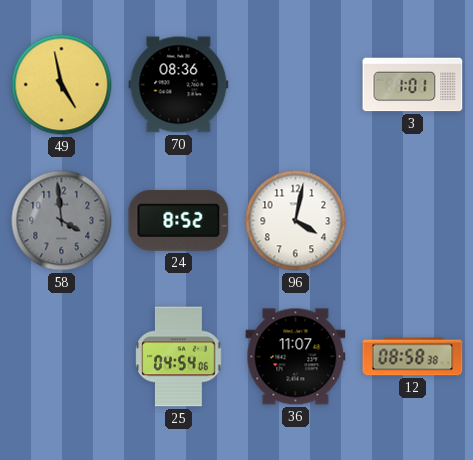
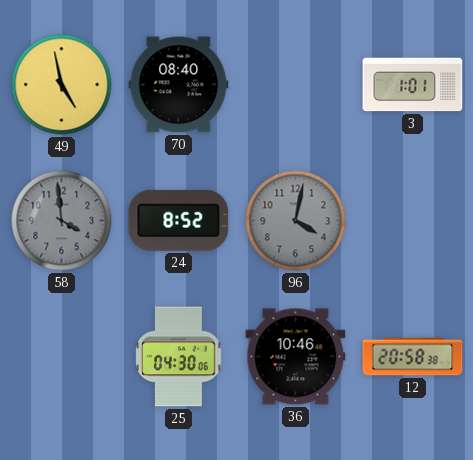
70: 08:36 -> 08:40 (179, 85)
96 dial: white -> grey (296, 221)
25: 04:54 -> 04:30 (179, 357)
36: 11:07 -> 10:46 (296, 357)
12: 08:58 -> 20:58 (413, 357)
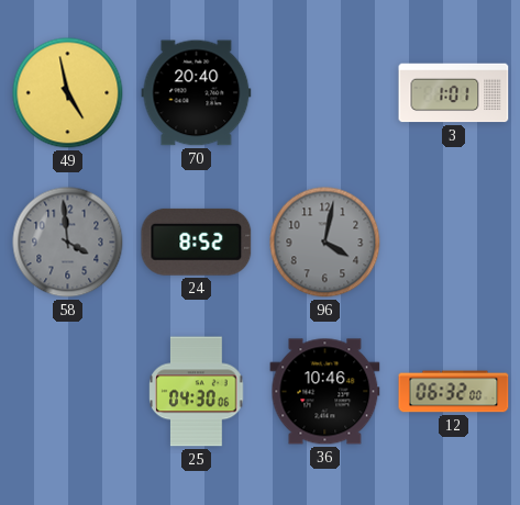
70: 08:40 -> 20:40 (197, 93)
12: 20:58 -> 06:32 (454, 392)
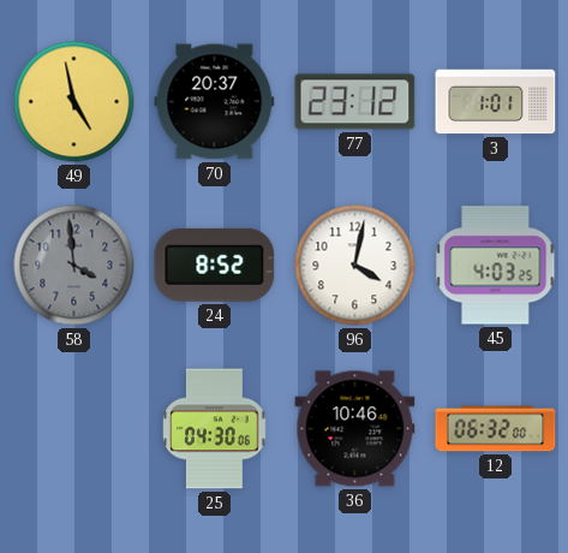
70: 20:40 -> 20:37 (215, 102)
77: none -> 23:12 (355, 102)
96 dial: grey -> white (355, 266)
45: none -> 4:03 (496, 266)
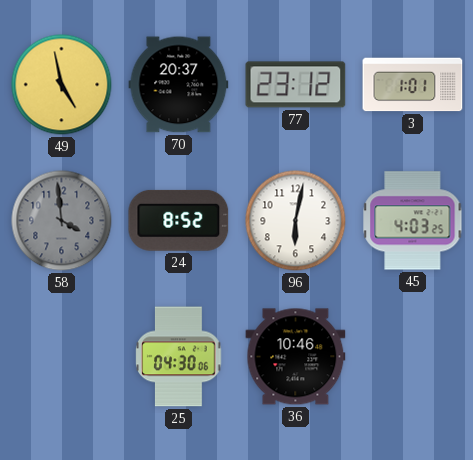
96: 4:02 -> 6:02 (296, 221)
12: 06:32 -> none (496, 429)
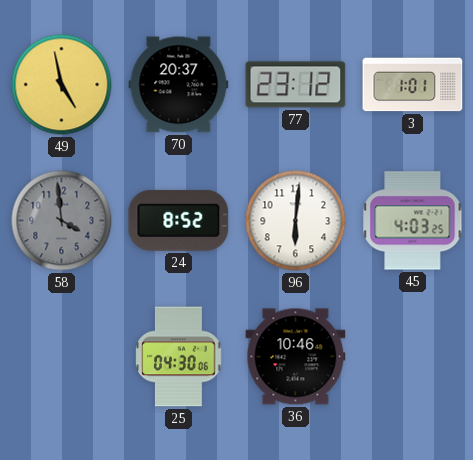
96: 6:02 -> 6:01 (296, 221)
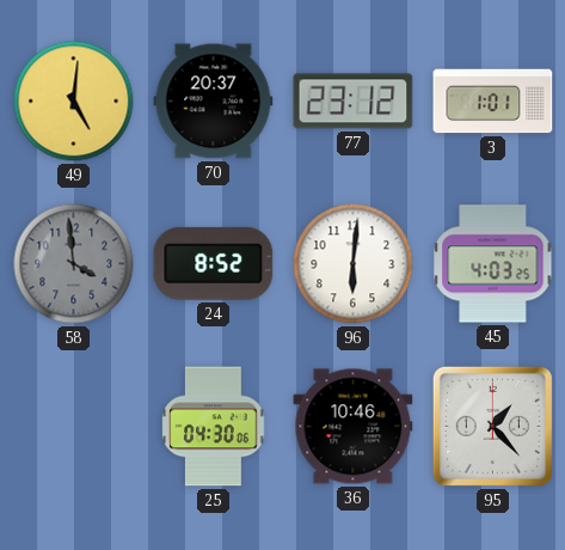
49: 4:58 -> 5:01 (74, 102)
95: none -> 1:23 (492, 426)
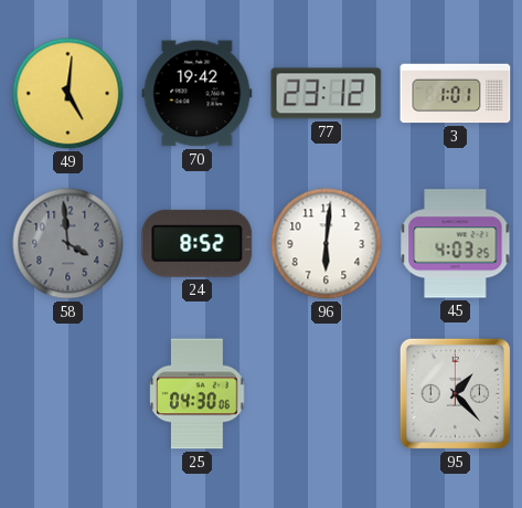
70: 20:37 -> 19:42 (198, 94)
36: 10:46 -> none (354, 427)
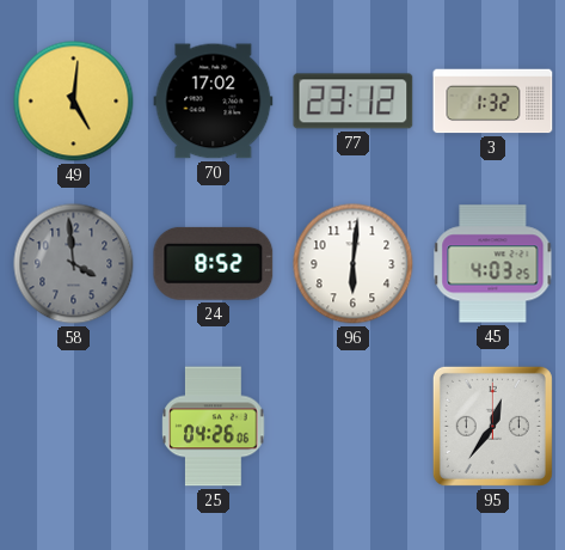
70: 19:42 -> 17:02 (214, 102)
3: 1:01 -> 1:32 (493, 102)
25: 04:30 -> 04:26 (214, 427)
95: 1:23 -> 12:36 (492, 426)
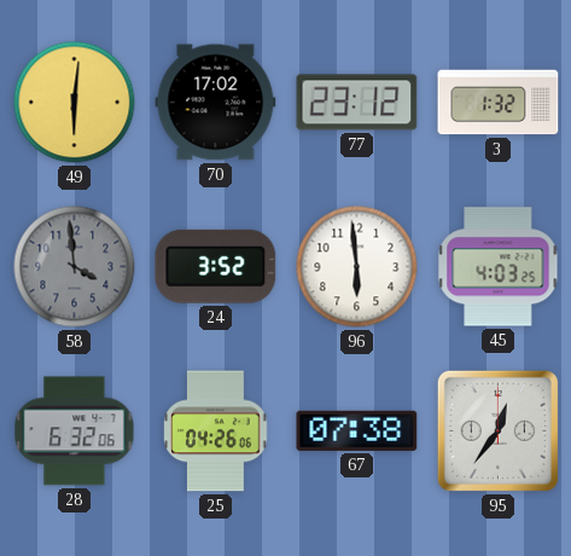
49: 5:01 -> 6:01 (75, 103)
24: 8:52 -> 3:52 (216, 266)
96: 6:01 -> 5:59 (357, 267)
28: none -> 6:32 (75, 432)
67: none -> 07:38 (357, 430)
